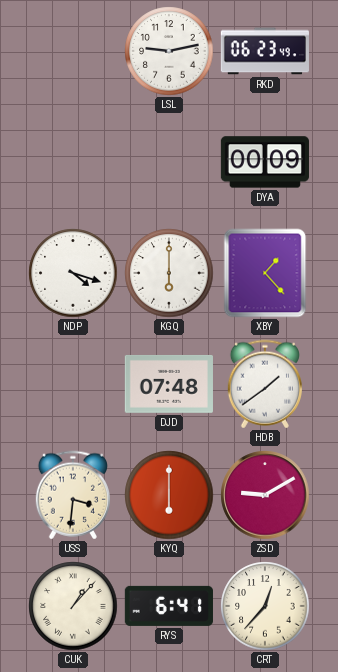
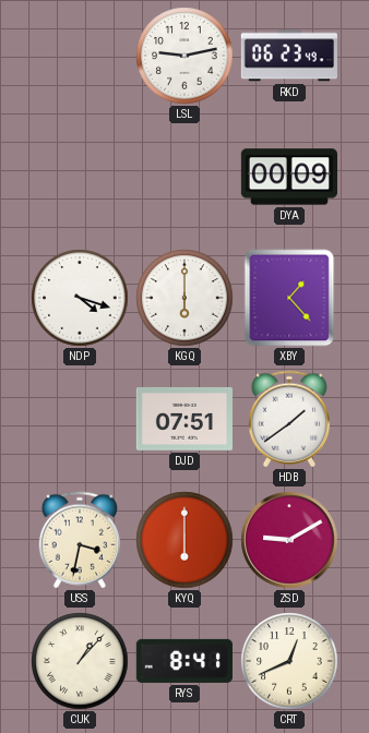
DJD: 07:48 -> 07:51 (184, 419)
USS: 3:31 -> 3:32 (80, 540)
RYS: 6:41 -> 8:41 (184, 661)
CRT: 12:37 -> 12:41 (289, 661)
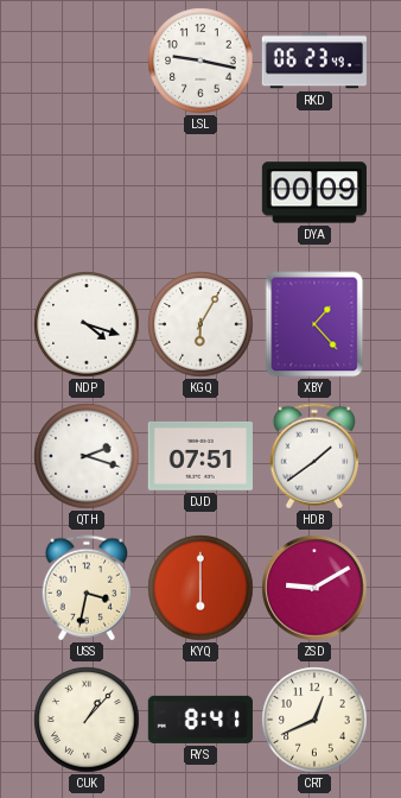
LSL: 9:13 -> 9:17 (200, 61)
KGQ: 6:00 -> 6:05 (200, 324)
QTH: none -> 2:18 (87, 456)
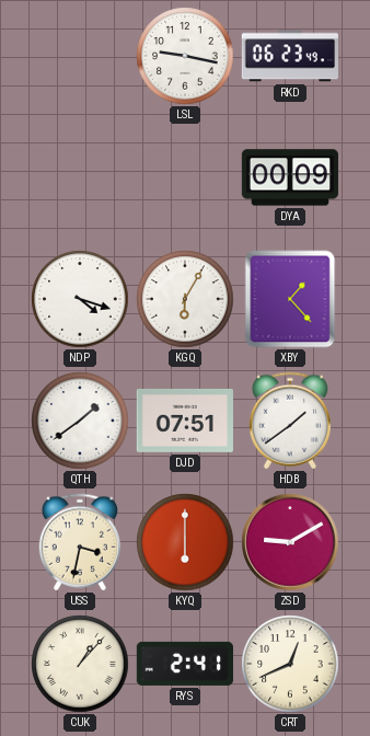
QTH: 2:18 -> 1:39 (80, 421)
RYS: 8:41 -> 2:41 (185, 664)
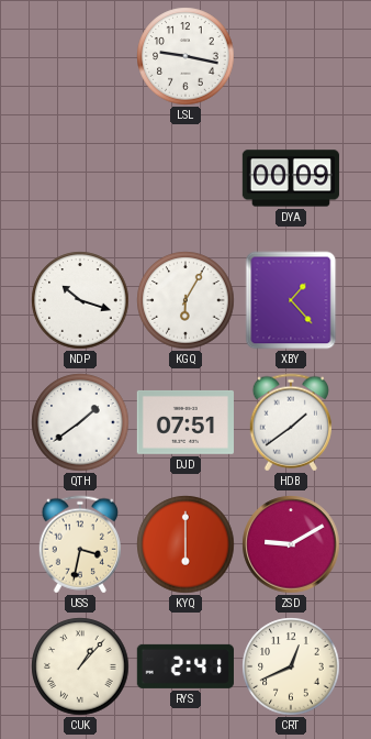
RKD: 06:23 -> none (290, 56)
NDP: 4:18 -> 10:18 (80, 300)
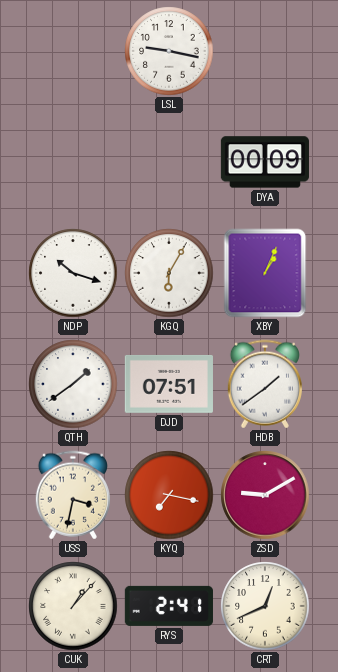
XBY: 1:23 -> 1:04 (265, 273)
KYQ: 6:00 -> 7:17 (169, 495)
